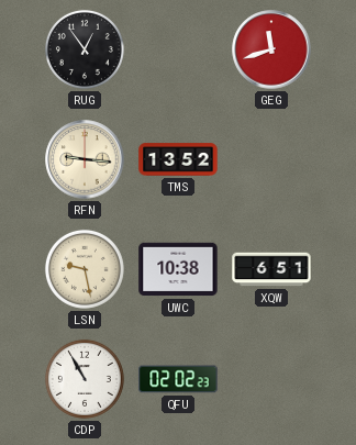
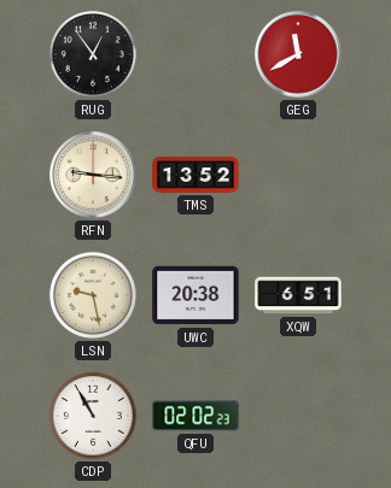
GEG: 11:42 -> 11:40 (298, 54)
UWC: 10:38 -> 20:38 (195, 295)
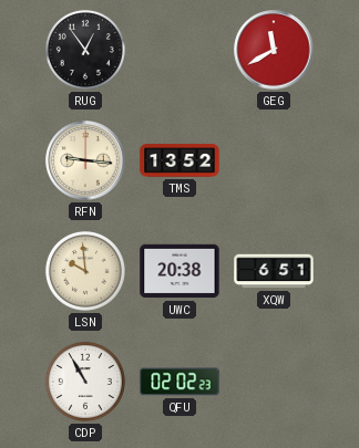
LSN: 9:28 -> 9:59 (85, 271)
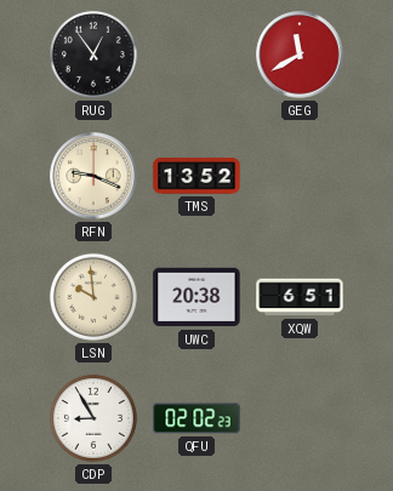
RFN: 9:16 -> 9:19 (93, 176)
CDP: 10:55 -> 8:55 (93, 418)
